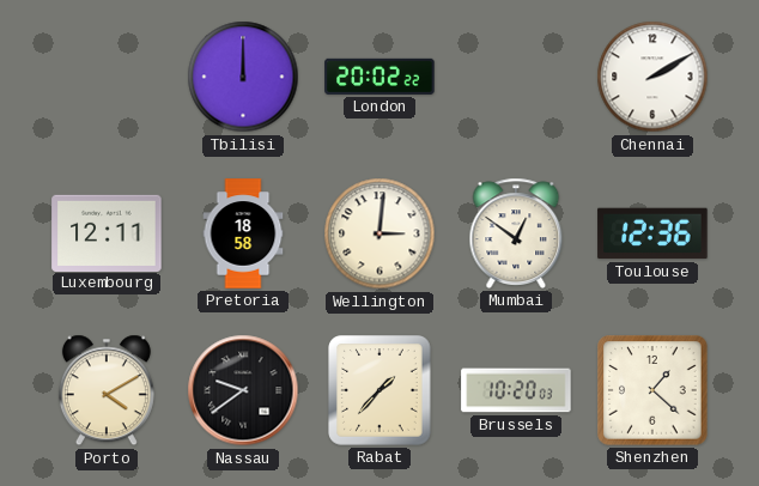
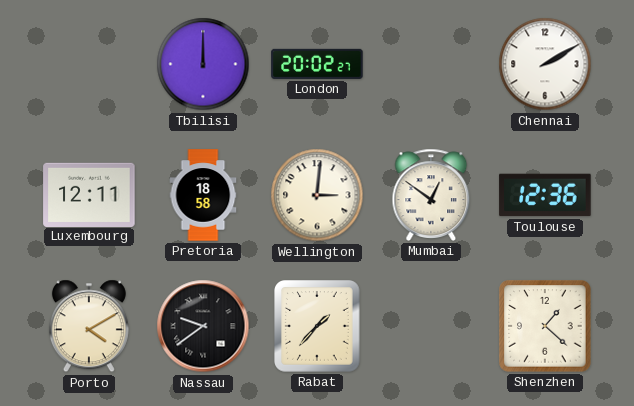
London: 20:02:22 -> 20:02:27 (317, 64)
Brussels: 10:20 -> none (516, 390)
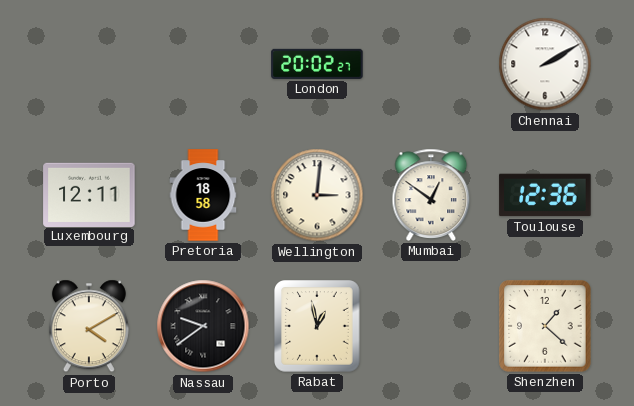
Tbilisi: 12:00 -> none (203, 64)
Rabat: 1:37 -> 12:58 (318, 326)
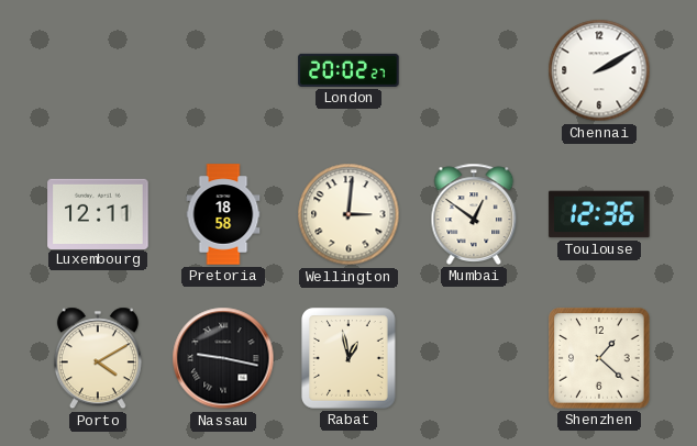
Nassau: 9:39 -> 9:17 (223, 358)
